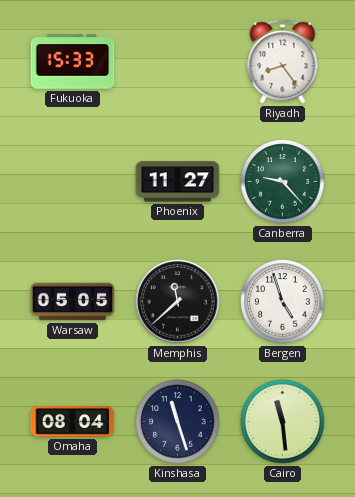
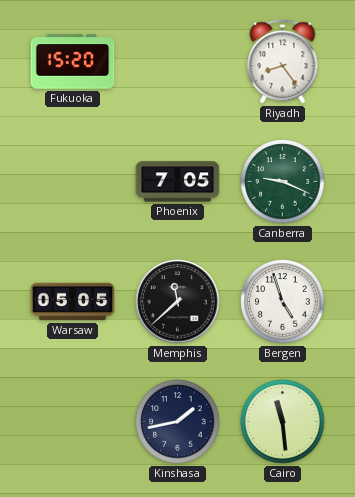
Fukuoka: 15:33 -> 15:20 (73, 62)
Phoenix: 11:27 -> 7:05 (178, 182)
Canberra: 9:23 -> 9:19 (283, 182)
Omaha: 08:04 -> none (73, 422)
Kinshasa: 11:27 -> 1:43 (178, 422)
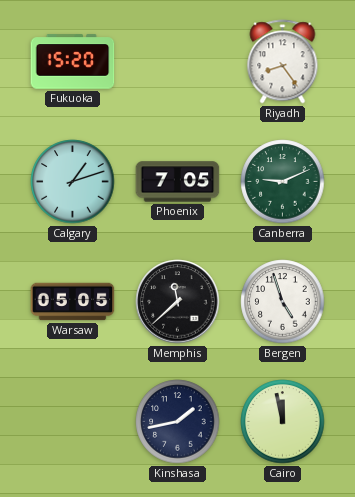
Calgary: none -> 1:12 (73, 182)
Canberra: 9:19 -> 9:11 (283, 182)
Cairo: 11:29 -> 11:58 (283, 422)
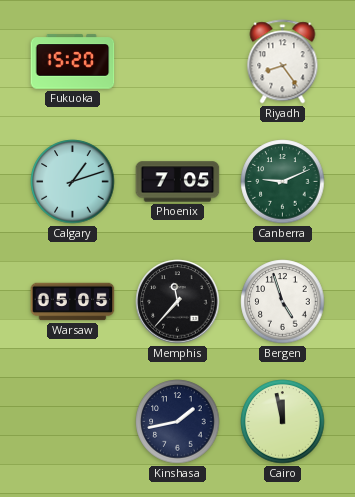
Memphis: 11:38 -> 11:37 (178, 302)
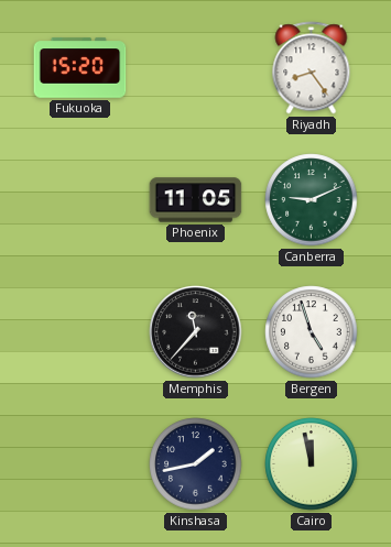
Calgary: 1:12 -> none (73, 182)
Phoenix: 7:05 -> 11:05 (196, 200)
Warsaw: 05:05 -> none (73, 302)
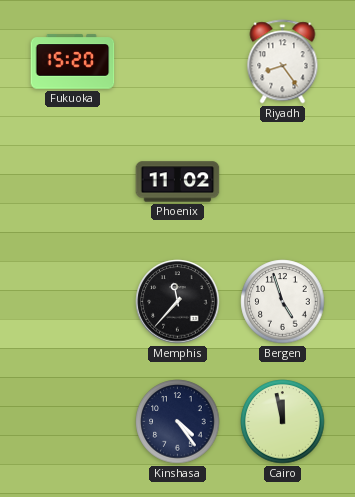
Phoenix: 11:05 -> 11:02 (178, 182)
Canberra: 9:11 -> none (312, 200)
Kinshasa: 1:43 -> 4:24 (178, 422)
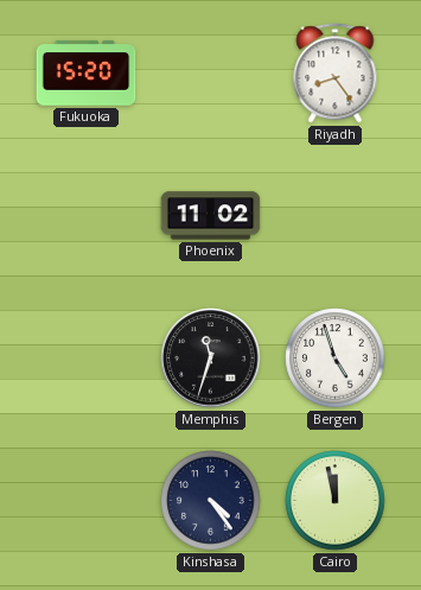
Memphis: 11:37 -> 11:33 (211, 359)
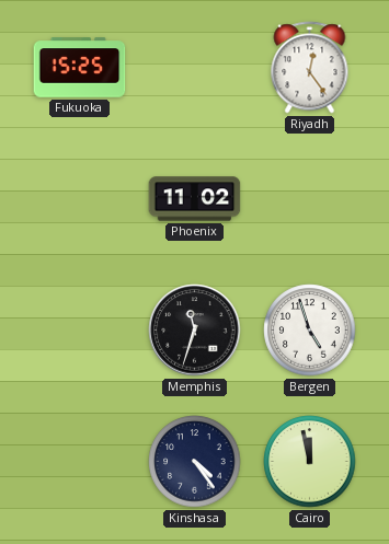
Fukuoka: 15:20 -> 15:25 (80, 68)
Riyadh: 8:24 -> 12:24 (310, 68)
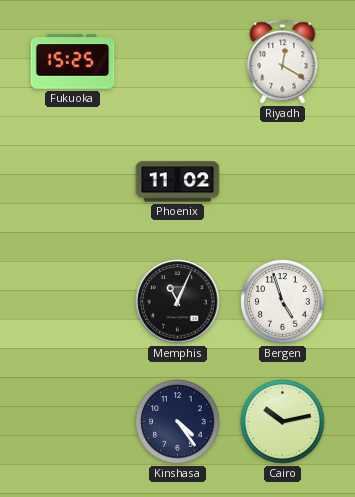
Riyadh: 12:24 -> 12:20 (283, 62)
Memphis: 11:33 -> 11:04 (178, 302)
Cairo: 11:58 -> 10:13 (283, 422)
